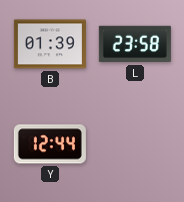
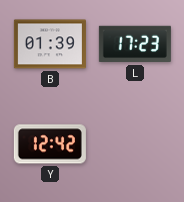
L: 23:58 -> 17:23 (135, 44)
Y: 12:44 -> 12:42 (50, 144)
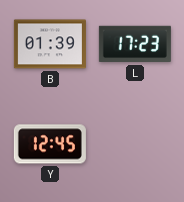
Y: 12:42 -> 12:45 (50, 144)
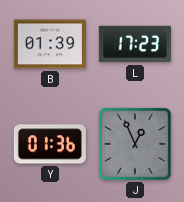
Y: 12:45 -> 01:36 (50, 144)
J: none -> 12:56 (135, 144)
